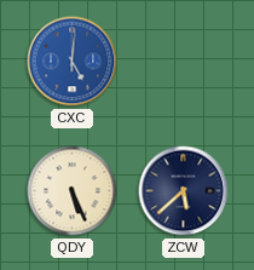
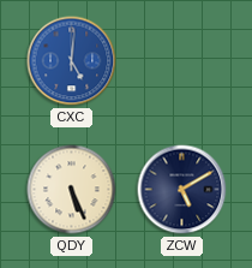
ZCW: 5:38 -> 5:10 (182, 190)
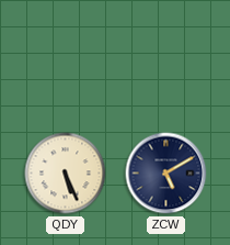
CXC: 5:01 -> none (72, 61)
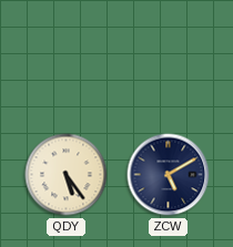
QDY: 5:26 -> 5:24 (67, 175)
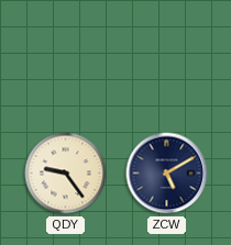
QDY: 5:24 -> 9:24 (66, 174)
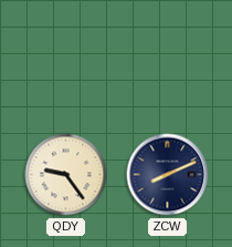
ZCW: 5:10 -> 8:11 (168, 175)
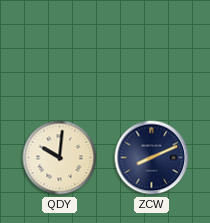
QDY: 9:24 -> 10:01 (60, 158)
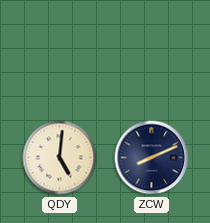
QDY: 10:01 -> 5:01 (60, 158)
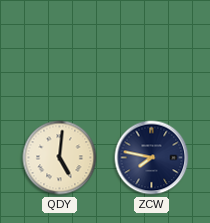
ZCW: 8:11 -> 7:47 (152, 158)
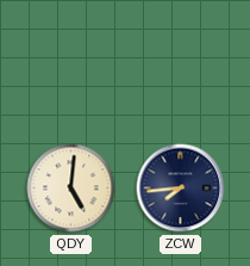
ZCW: 7:47 -> 7:44 (181, 188)
